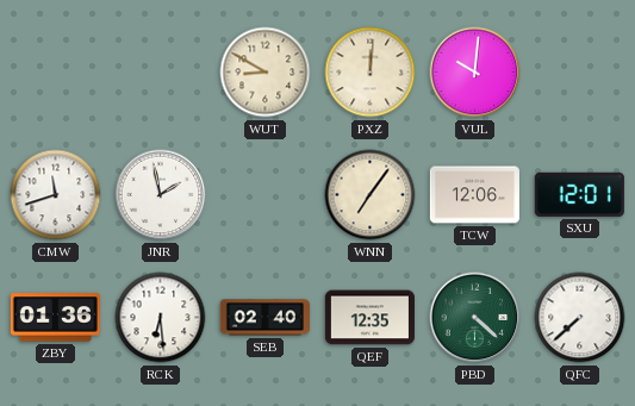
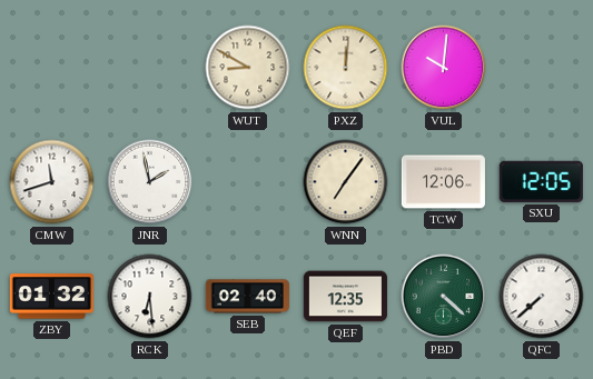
SXU: 12:01 -> 12:05 (541, 181)
ZBY: 01:36 -> 01:32 (51, 297)
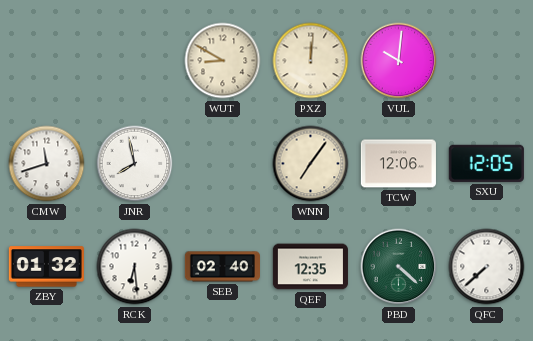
JNR: 1:58 -> 7:58 (135, 164)
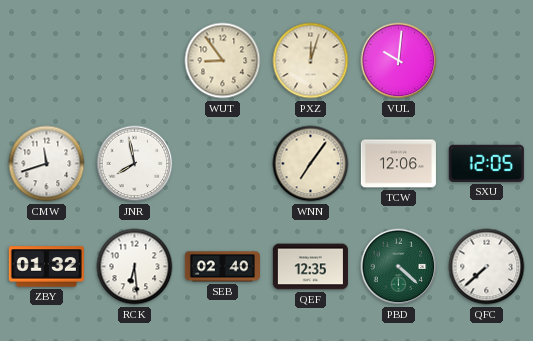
WUT: 8:50 -> 8:54 (223, 61)
PXZ: 12:01 -> 12:03 (311, 61)
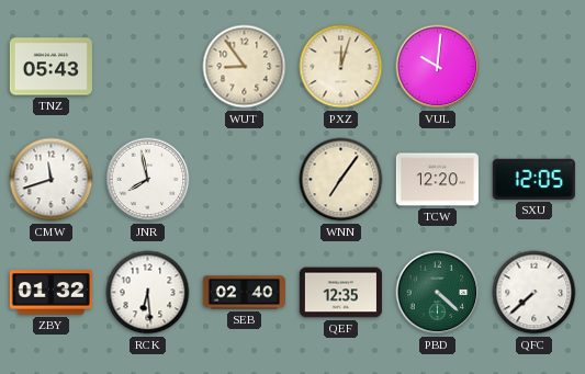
TNZ: none -> 05:43 (50, 67)
TCW: 12:06 -> 12:20 (437, 180)
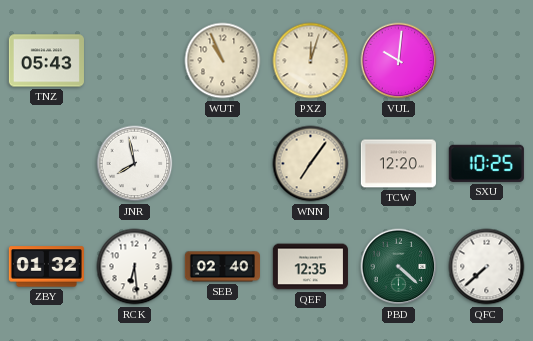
WUT: 8:54 -> 10:56 (223, 61)
CMW: 11:42 -> none (52, 180)
SXU: 12:05 -> 10:25 (486, 163)
